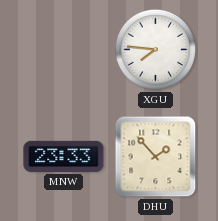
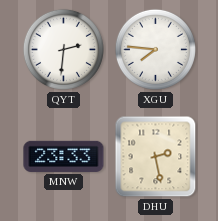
QYT: none -> 2:31 (63, 49)
DHU: 1:53 -> 2:28 (156, 157)
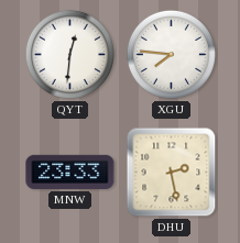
QYT: 2:31 -> 12:31 (69, 54)
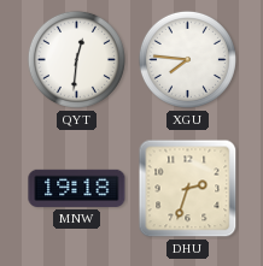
MNW: 23:33 -> 19:18 (77, 188)
DHU: 2:28 -> 2:33 (188, 189)
